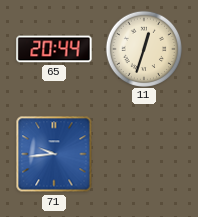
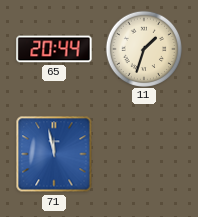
11: 12:33 -> 1:33 (143, 48)
71: 9:44 -> 11:58 (54, 154)
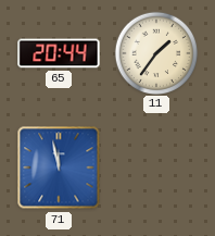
11: 1:33 -> 1:36 (155, 52)
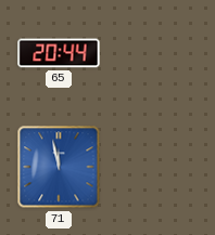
11: 1:36 -> none (155, 52)
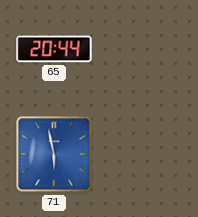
71: 11:58 -> 5:58 (54, 154)
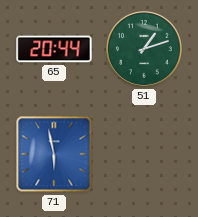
51: none -> 1:12 (144, 49)
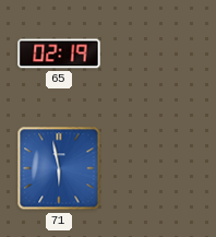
65: 20:44 -> 02:19 (59, 54)
51: 1:12 -> none (144, 49)
